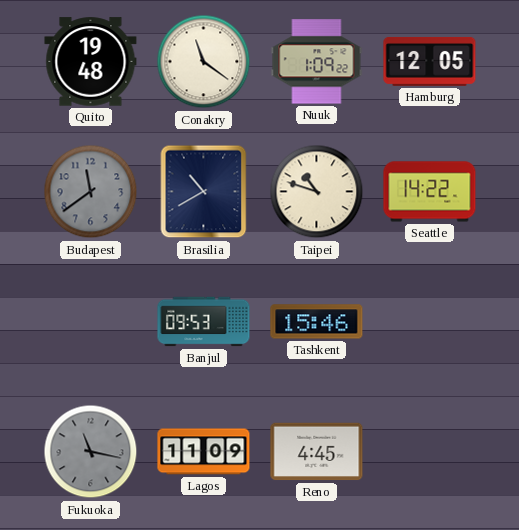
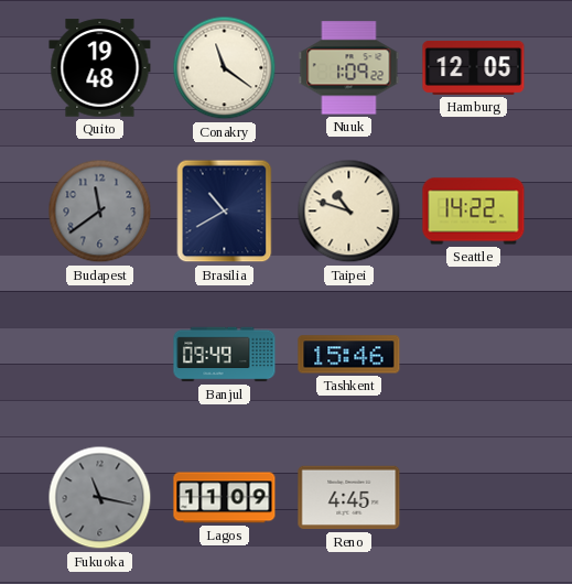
Banjul: 09:53 -> 09:49 (225, 355)
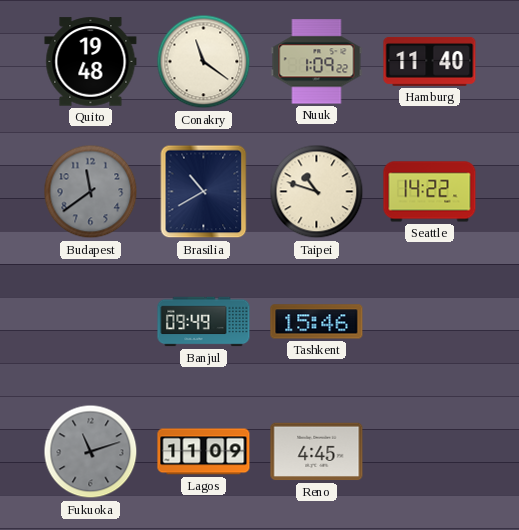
Hamburg: 12:05 -> 11:40 (430, 61)
Fukuoka: 11:17 -> 11:12 (91, 452)
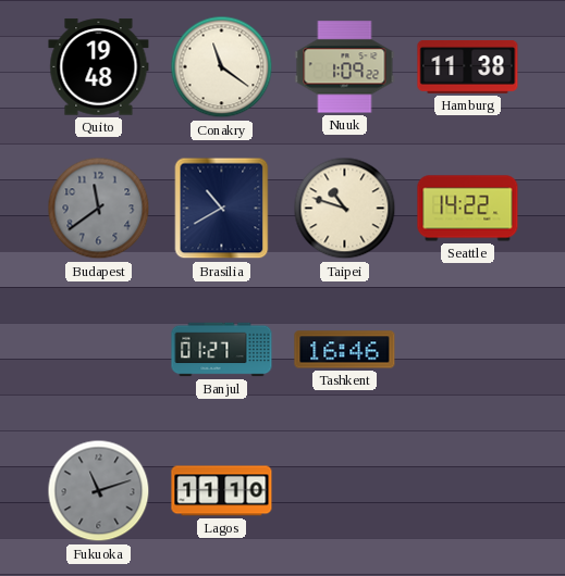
Hamburg: 11:40 -> 11:38 (468, 66)
Banjul: 09:49 -> 01:27 (222, 350)
Tashkent: 15:46 -> 16:46 (345, 350)
Lagos: 11:09 -> 11:10 (222, 491)
Reno: 4:45 -> none (317, 452)
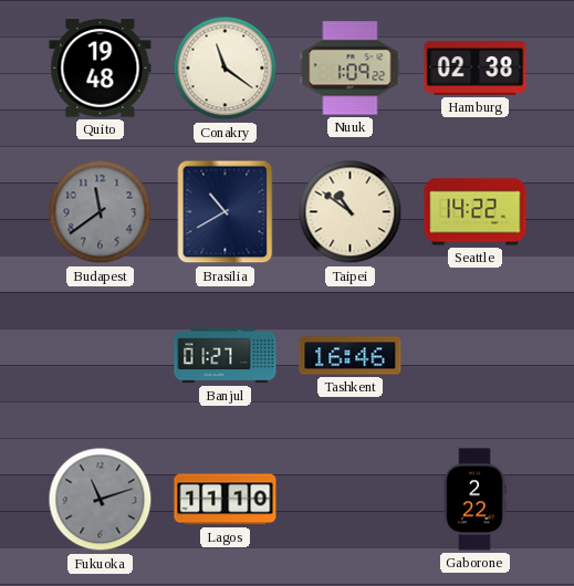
Hamburg: 11:38 -> 02:38 (476, 67)
Taipei: 10:48 -> 10:51 (351, 212)
Gaborone: none -> 2:22 (474, 500)
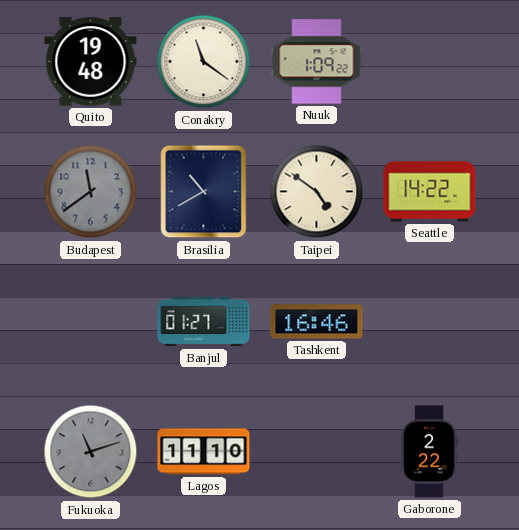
Hamburg: 02:38 -> none (476, 67)
Taipei: 10:51 -> 4:51 (317, 192)
